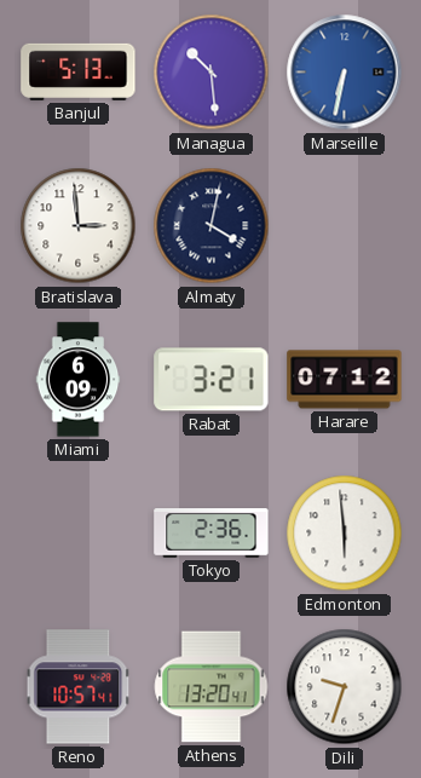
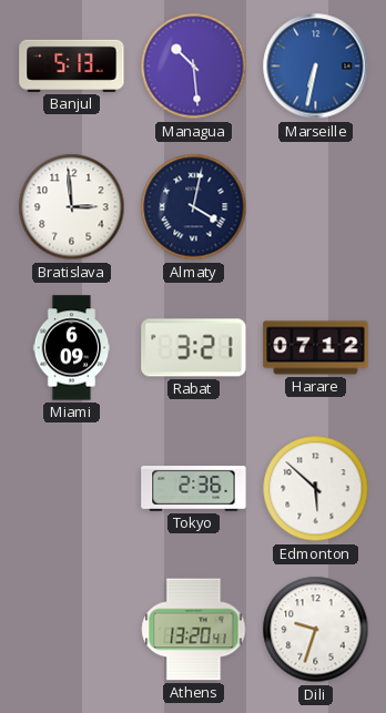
Edmonton: 5:59 -> 5:52 (316, 489)
Reno: 10:57 -> none (79, 687)
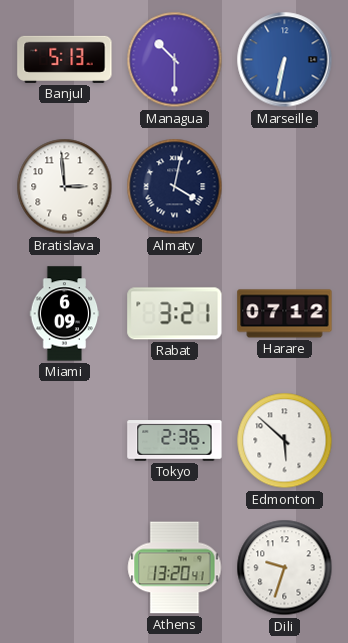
Managua: 10:29 -> 10:30 (175, 60)
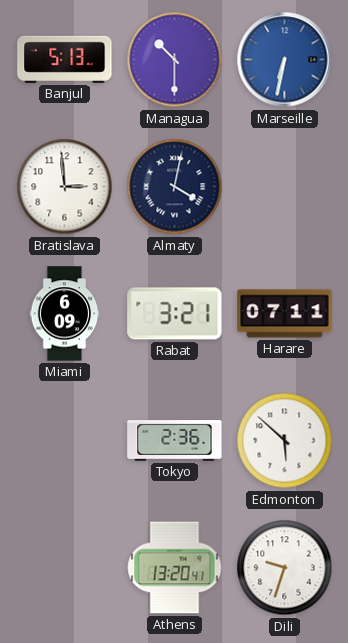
Harare: 07:12 -> 07:11 (285, 314)
